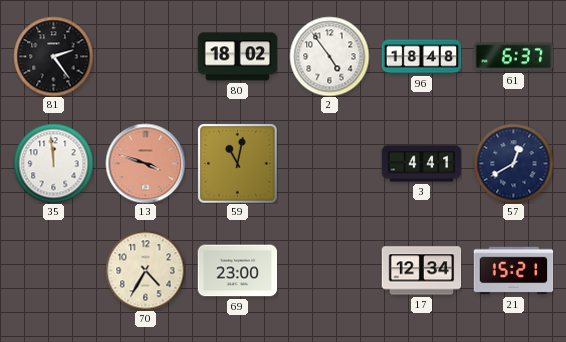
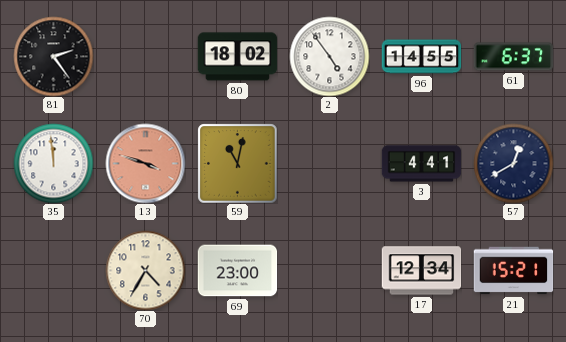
96: 18:48 -> 14:55 (421, 57)
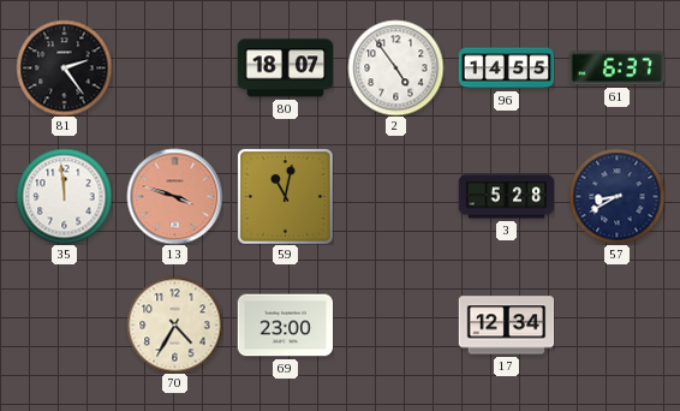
80: 18:02 -> 18:07 (285, 68)
3: 4:41 -> 5:28 (506, 197)
57: 12:40 -> 8:40 (616, 196)
21: 15:21 -> none (513, 271)
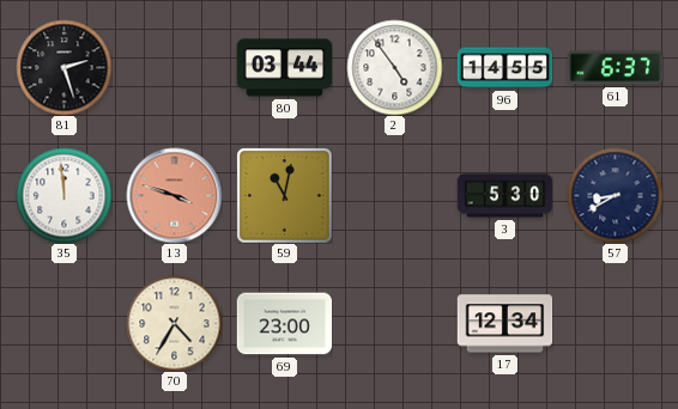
81: 2:24 -> 2:27 (63, 67)
80: 18:07 -> 03:44 (284, 68)
3: 5:28 -> 5:30 (504, 196)
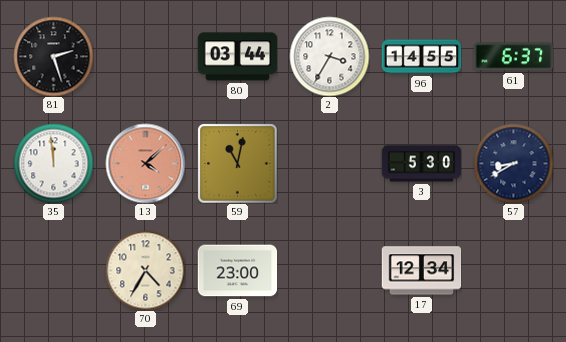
2: 4:54 -> 3:35 (329, 56)
13: 3:48 -> 4:08 (145, 163)
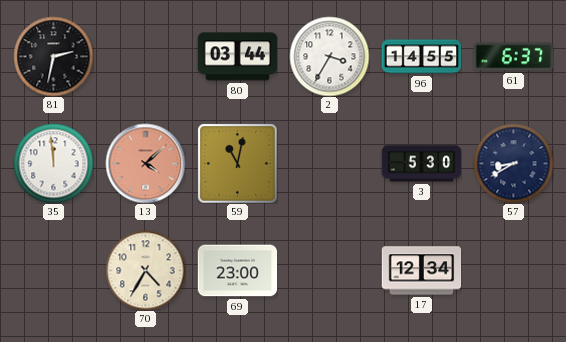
81: 2:27 -> 2:32 (53, 56)
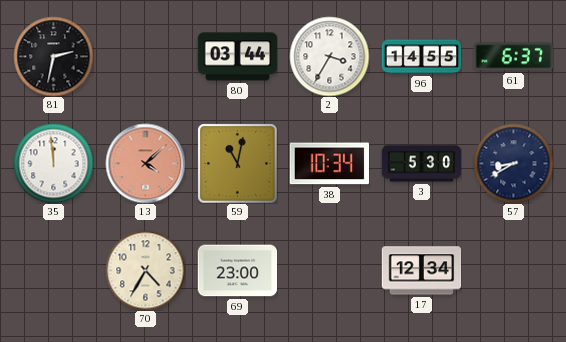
38: none -> 10:34 (329, 164)
